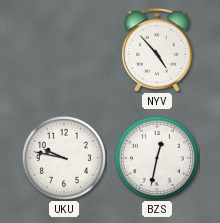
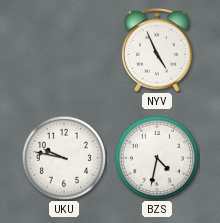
NYV: 4:53 -> 4:56 (158, 50)
BZS: 12:32 -> 4:32 (157, 158)
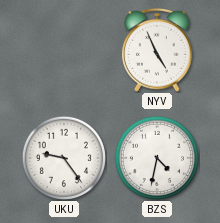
UKU: 9:47 -> 9:24 (64, 158)
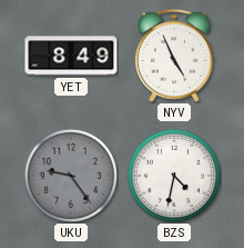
YET: none -> 8:49 (71, 56)
UKU dial: white -> grey (71, 176)
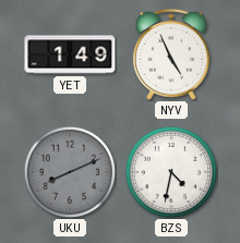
YET: 8:49 -> 1:49 (70, 54)
UKU: 9:24 -> 8:11 (70, 172)
